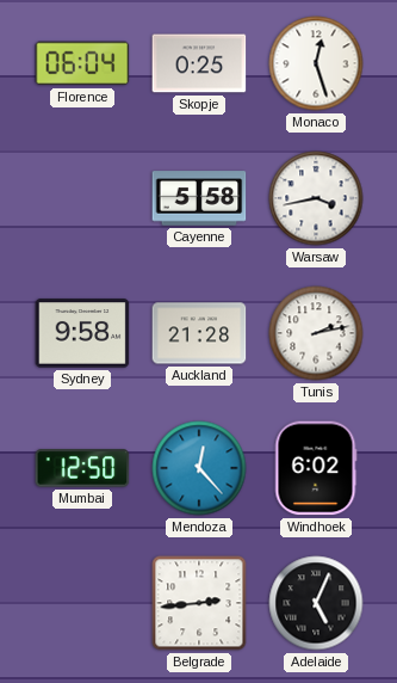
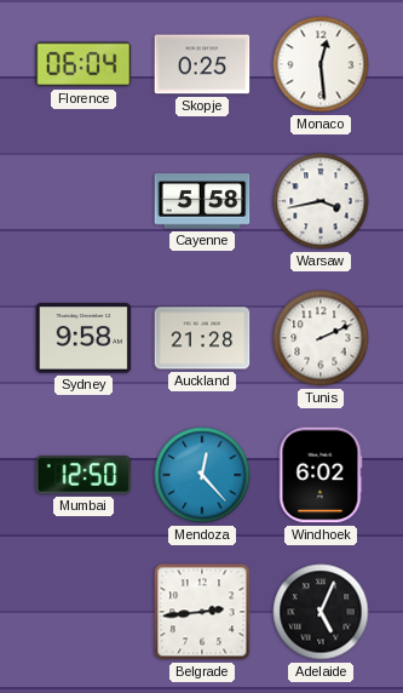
Monaco: 12:27 -> 12:29 (321, 64)
Tunis: 2:13 -> 2:11 (321, 338)
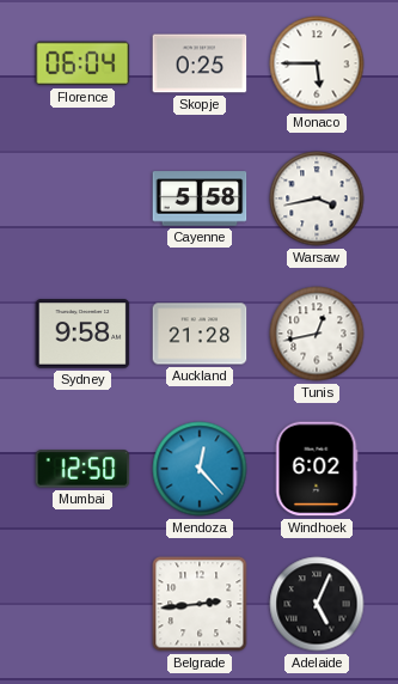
Monaco: 12:29 -> 5:45 (317, 63)
Tunis: 2:11 -> 12:43 (317, 334)
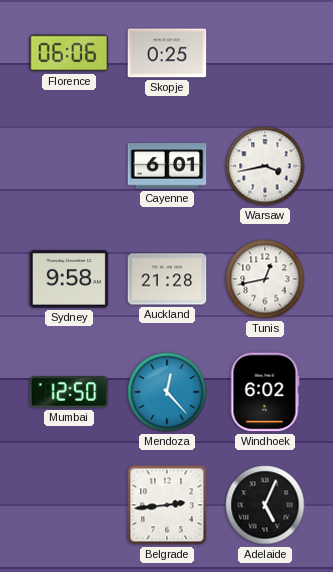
Florence: 06:04 -> 06:06 (69, 53)
Monaco: 5:45 -> none (317, 63)
Cayenne: 5:58 -> 6:01 (167, 166)
